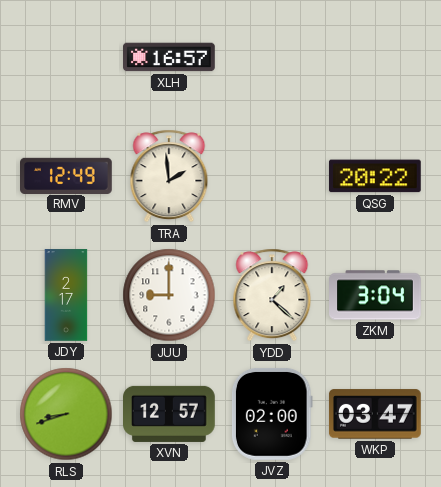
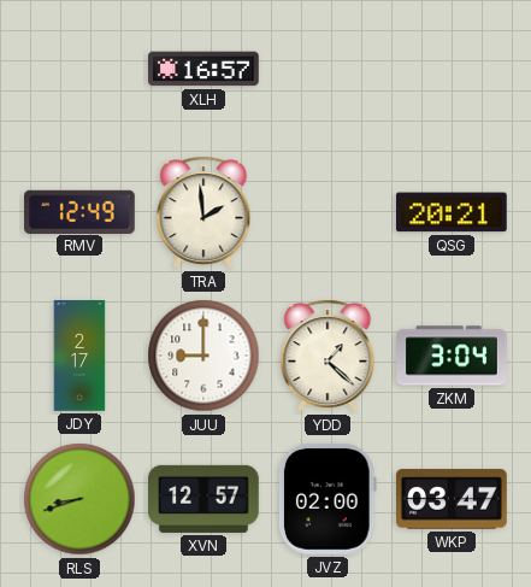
QSG: 20:22 -> 20:21 (452, 212)
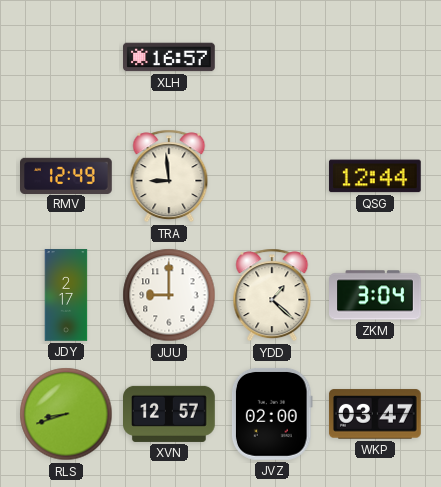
TRA: 1:59 -> 8:59 (169, 176)
QSG: 20:21 -> 12:44 (375, 176)
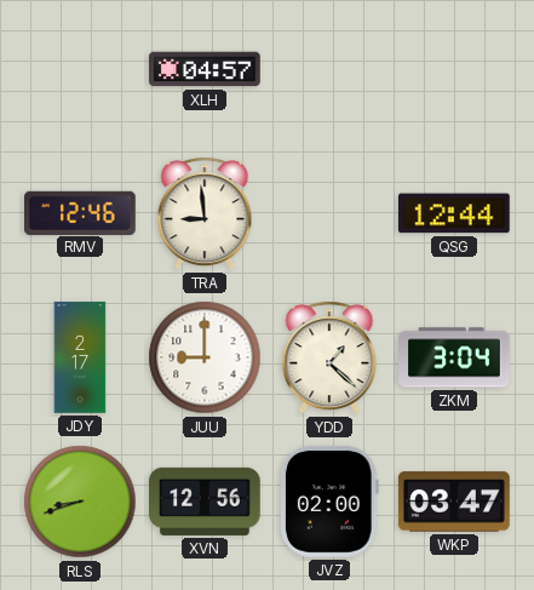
XLH: 16:57 -> 04:57 (206, 69)
RMV: 12:49 -> 12:46 (81, 212)
XVN: 12:57 -> 12:56 (206, 502)
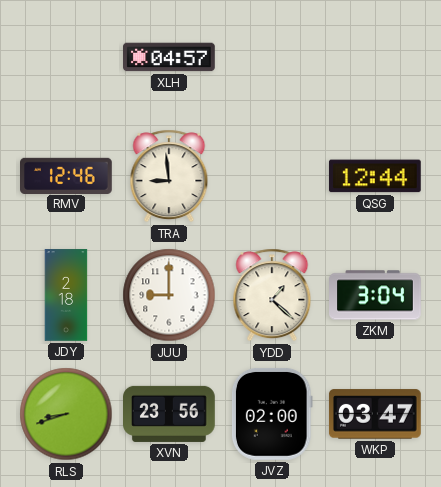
JDY: 2:17 -> 2:18 (66, 295)
XVN: 12:56 -> 23:56 (170, 414)
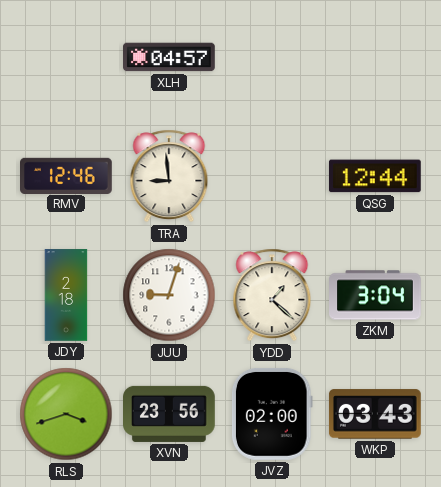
JUU: 9:00 -> 9:03 (169, 295)
RLS: 8:42 -> 3:42 (66, 414)
WKP: 03:47 -> 03:43 (375, 414)
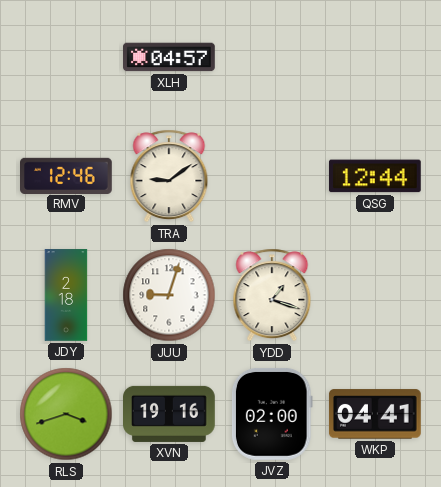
TRA: 8:59 -> 9:09 (169, 176)
YDD: 1:22 -> 1:18 (272, 295)
ZKM: 3:04 -> none (376, 295)
XVN: 23:56 -> 19:16 (170, 414)
WKP: 03:43 -> 04:41 (375, 414)
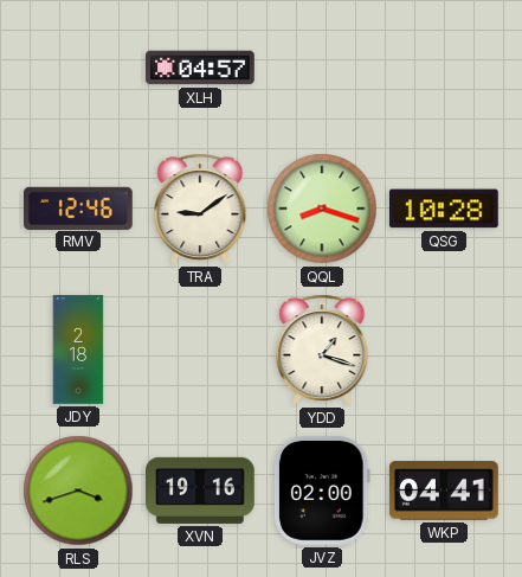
QQL: none -> 8:18 (322, 209)
QSG: 12:44 -> 10:28 (444, 209)
JUU: 9:03 -> none (169, 295)
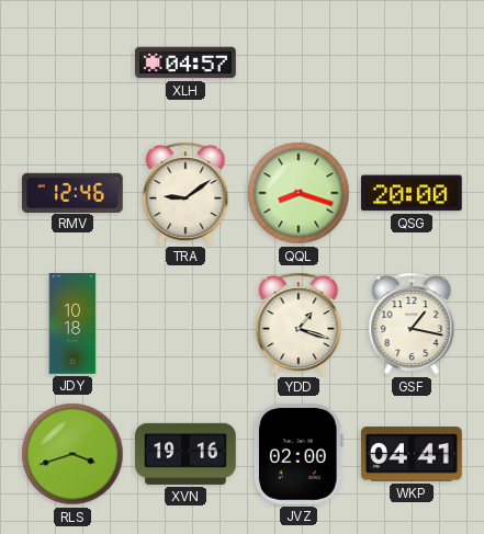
QSG: 10:28 -> 20:00 (412, 193)
JDY: 2:18 -> 10:18 (72, 323)
GSF: none -> 1:17 (412, 323)
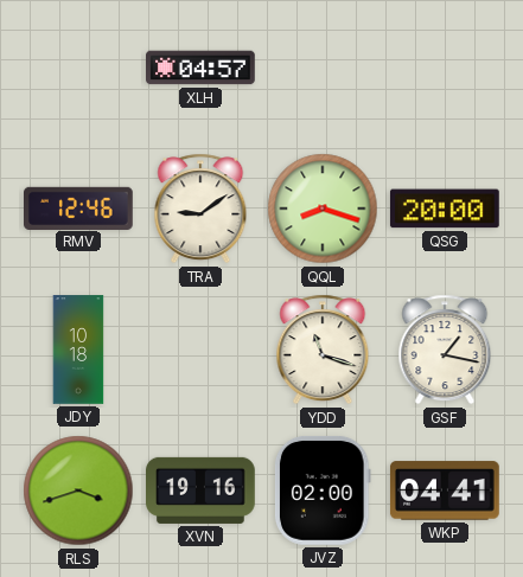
YDD: 1:18 -> 11:18 (323, 350)
